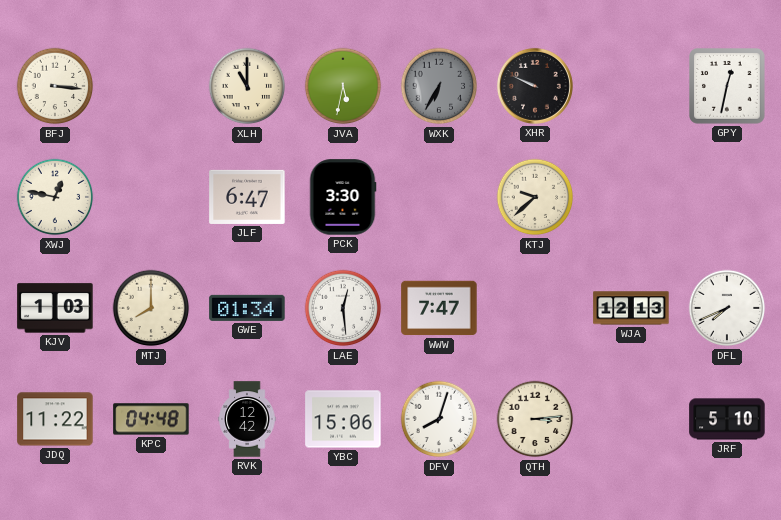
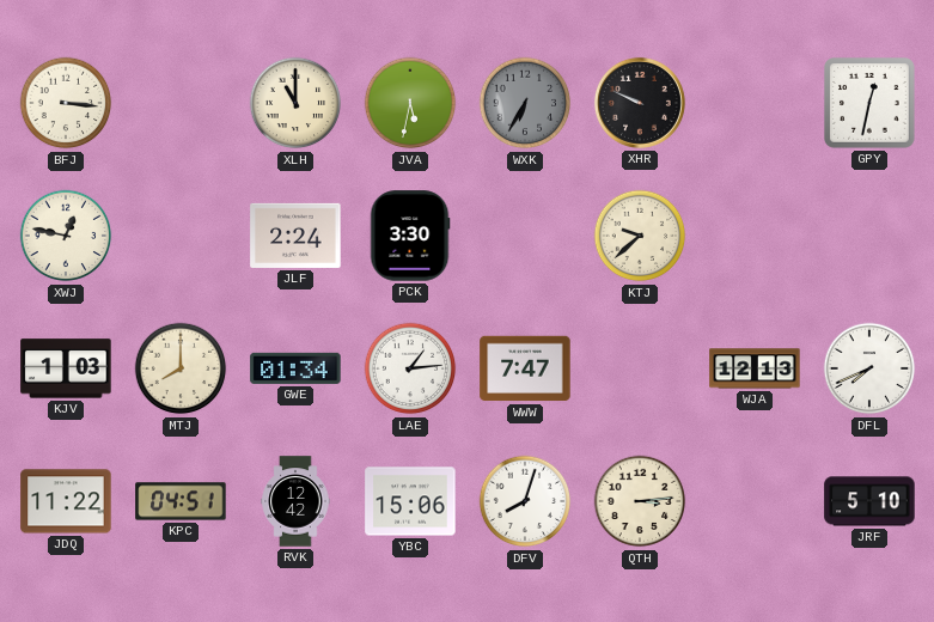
JLF: 6:47 -> 2:24 (295, 236)
LAE: 12:29 -> 1:14 (410, 368)
KPC: 04:48 -> 04:51 (181, 501)
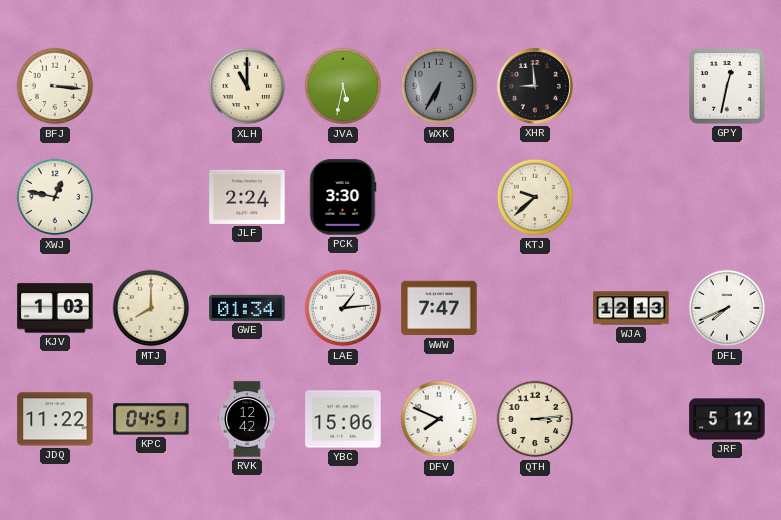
XHR: 9:49 -> 8:59 (535, 86)
DFV: 8:03 -> 7:49 (439, 419)
JRF: 5:10 -> 5:12 (727, 419)
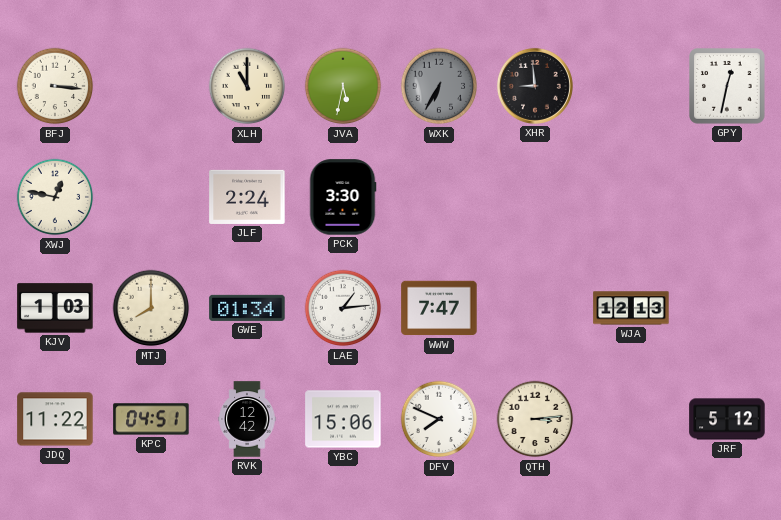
KTJ: 9:38 -> none (535, 197)
DFL: 7:41 -> none (727, 308)
